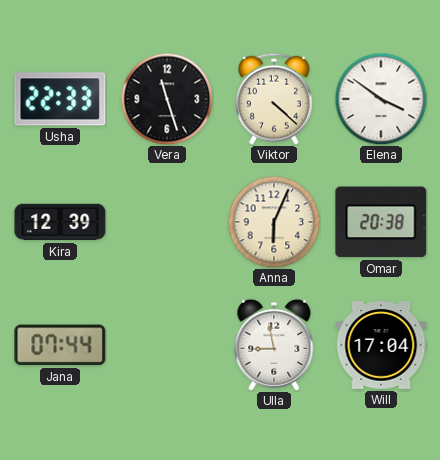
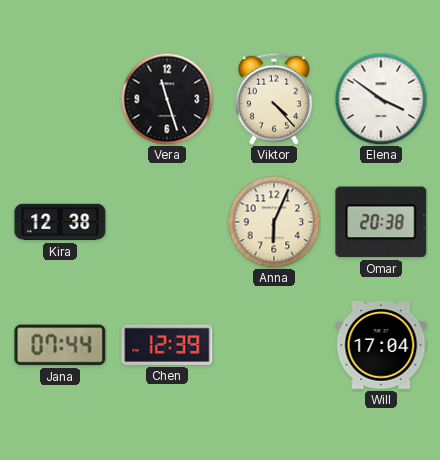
Usha: 22:33 -> none (60, 99)
Viktor: 4:22 -> 4:23 (274, 99)
Kira: 12:39 -> 12:38 (60, 222)
Chen: none -> 12:39 (167, 345)
Ulla: 8:58 -> none (274, 345)
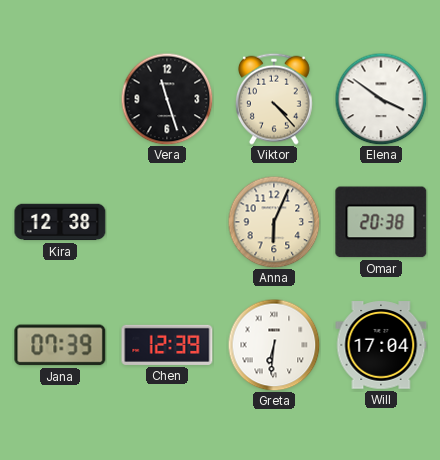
Jana: 07:44 -> 07:39 (60, 345)
Greta: none -> 6:31 (274, 345)
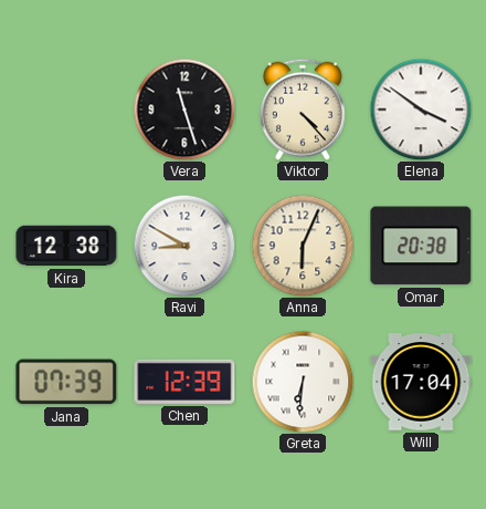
Ravi: none -> 8:50 (184, 246)
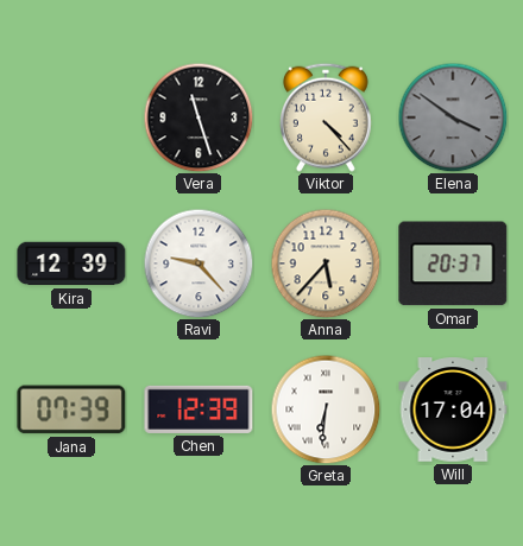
Elena dial: white -> grey (453, 118)
Kira: 12:38 -> 12:39 (71, 264)
Ravi: 8:50 -> 9:23 (199, 264)
Anna: 6:04 -> 5:37 (326, 264)
Omar: 20:38 -> 20:37 (453, 264)
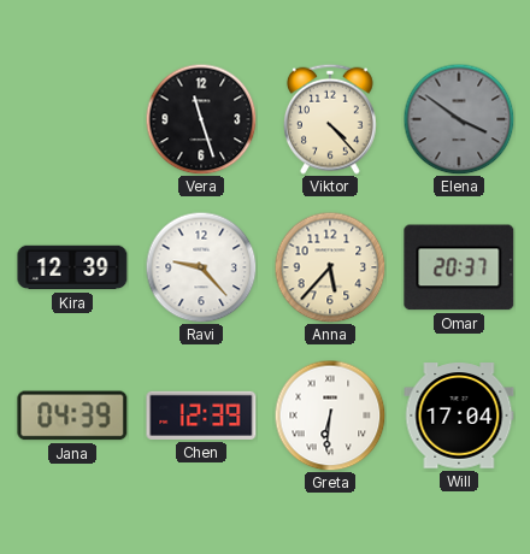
Jana: 07:39 -> 04:39 (72, 415)
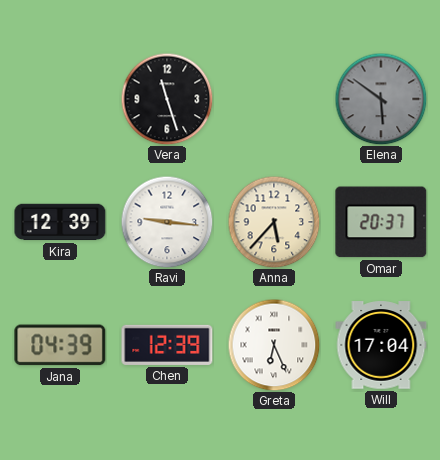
Viktor: 4:23 -> none (330, 119)
Elena: 3:51 -> 5:51 (381, 99)
Ravi: 9:23 -> 9:16 (167, 222)
Greta: 6:31 -> 6:26 (274, 345)
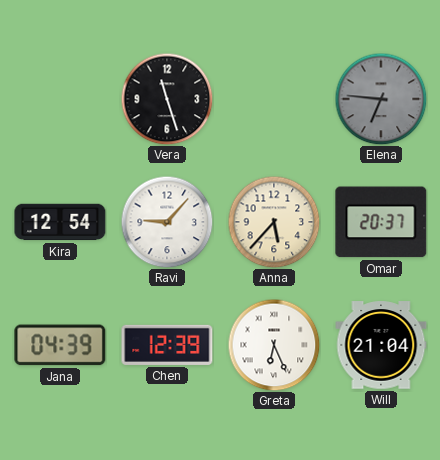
Elena: 5:51 -> 6:46 (381, 99)
Kira: 12:39 -> 12:54 (60, 222)
Ravi: 9:16 -> 9:07 (167, 222)
Will: 17:04 -> 21:04 (381, 345)
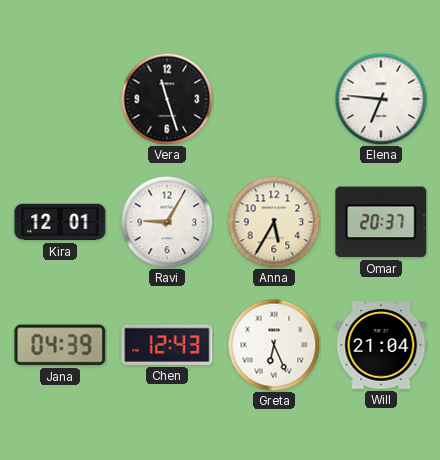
Elena dial: grey -> white (381, 99)
Kira: 12:54 -> 12:01 (60, 222)
Ravi: 9:07 -> 9:05 (167, 222)
Anna: 5:37 -> 5:35 (274, 222)
Chen: 12:39 -> 12:43 (167, 345)
